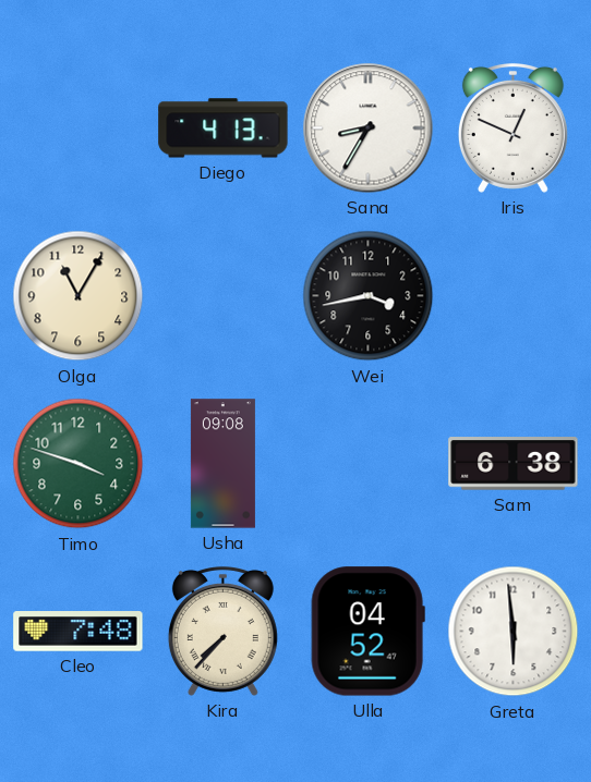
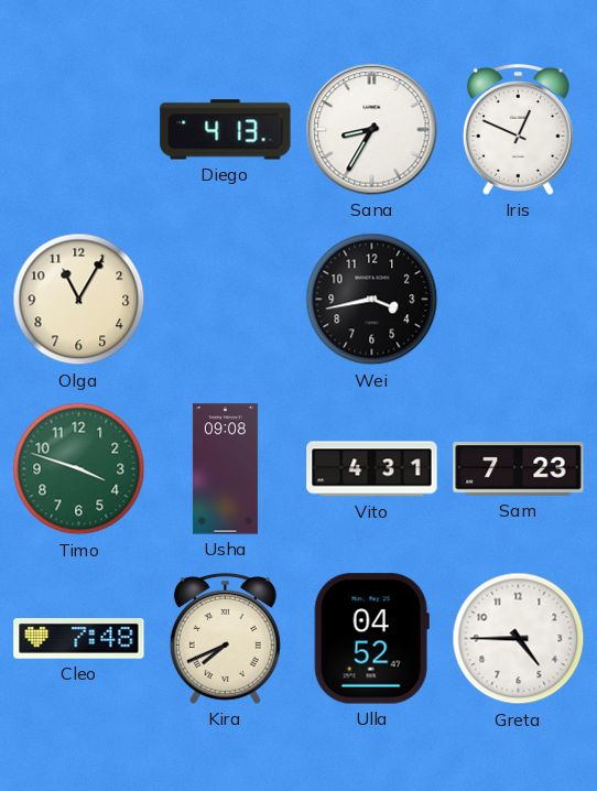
Vito: none -> 4:31 (372, 469)
Sam: 6:38 -> 7:23 (519, 469)
Kira: 7:37 -> 7:41 (225, 638)
Greta: 5:59 -> 4:45 (519, 639)
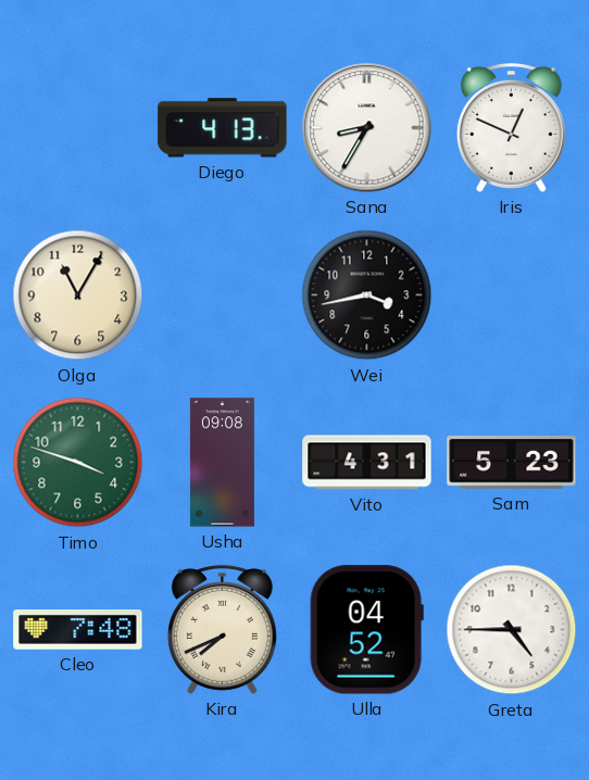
Sam: 7:23 -> 5:23 (512, 463)
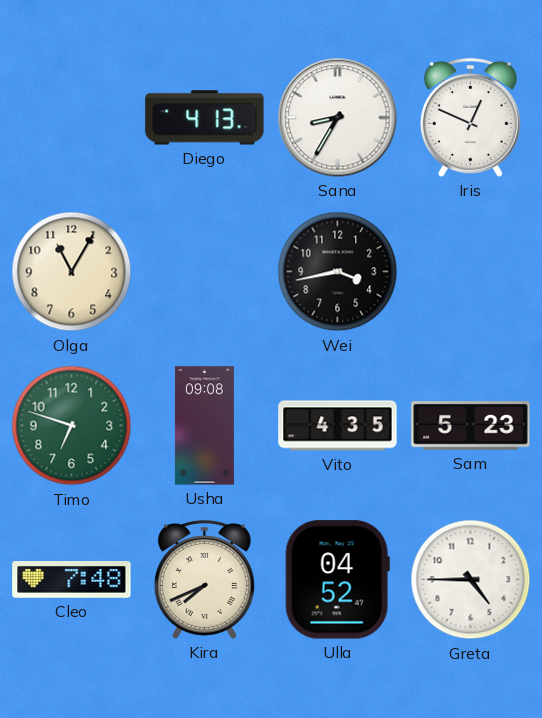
Timo: 3:48 -> 6:48 (72, 426)
Vito: 4:31 -> 4:35 (338, 426)
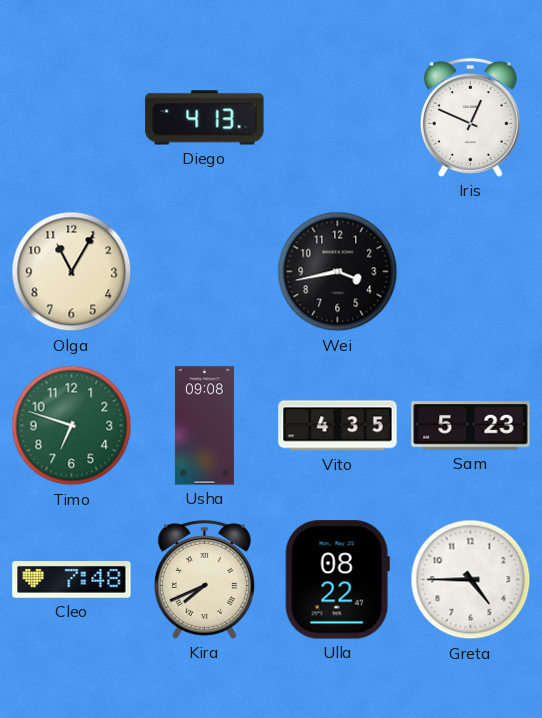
Sana: 8:35 -> none (338, 118)
Ulla: 04:52 -> 08:22 (337, 580)
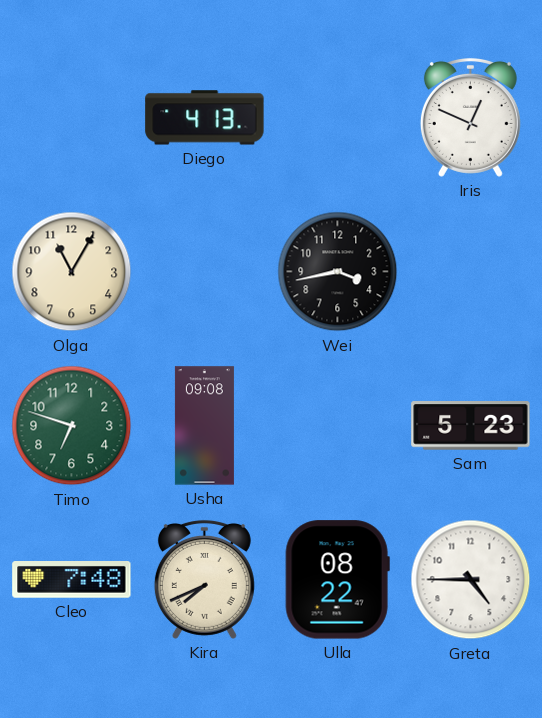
Vito: 4:35 -> none (338, 426)
